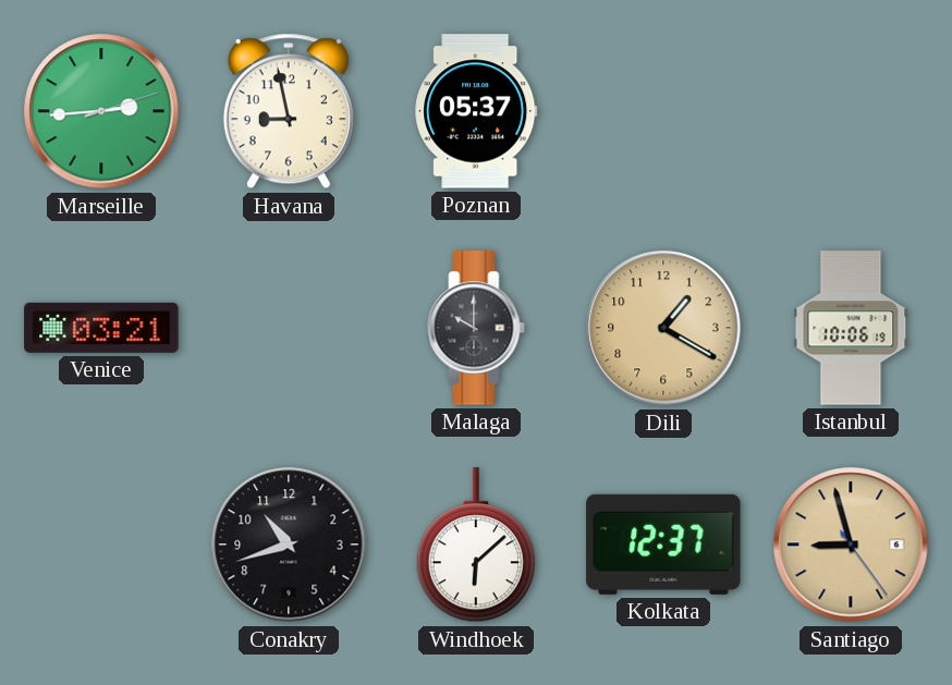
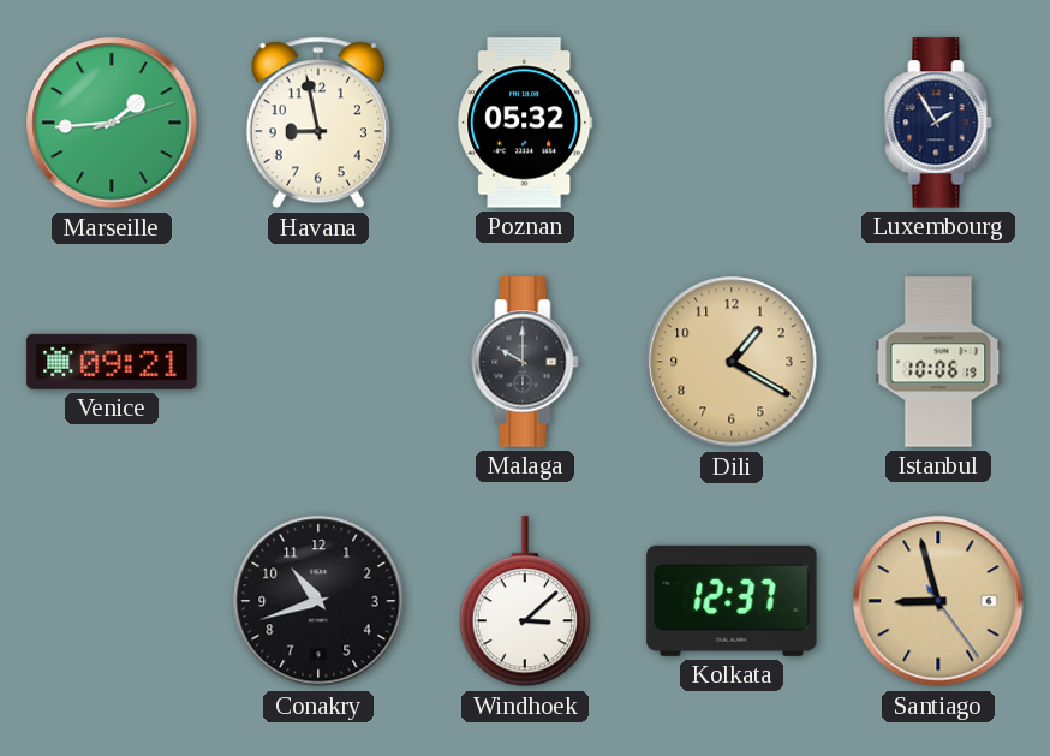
Marseille: 2:44 -> 1:44 (112, 123)
Poznan: 05:37 -> 05:32 (525, 123)
Luxembourg: none -> 1:55 (938, 123)
Venice: 03:21 -> 09:21 (112, 362)
Windhoek: 6:08 -> 3:08 (525, 602)
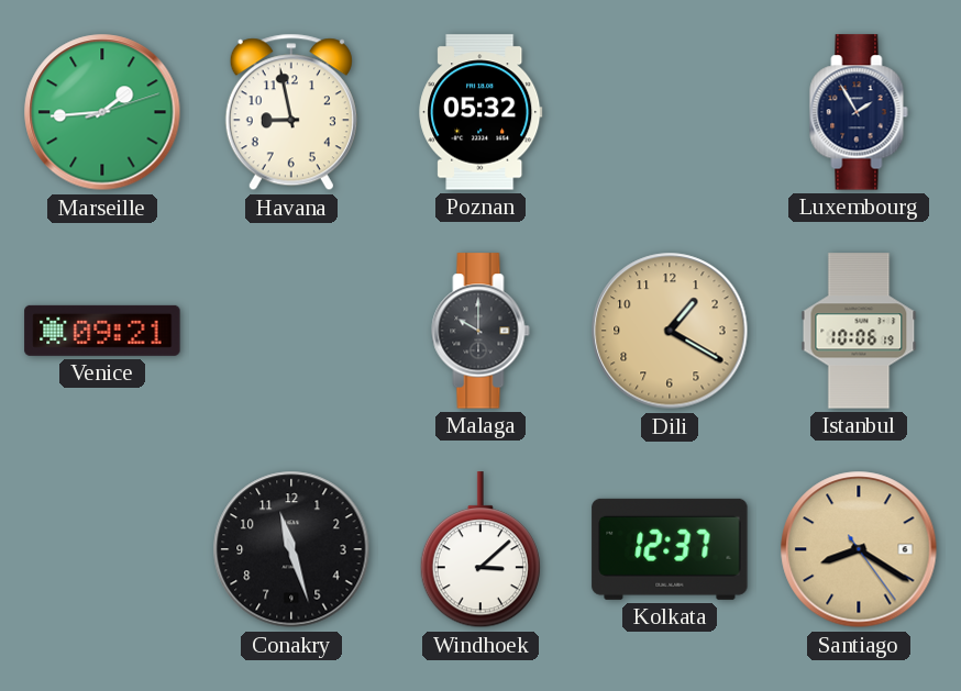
Conakry: 10:42 -> 11:27 (291, 549)
Santiago: 8:57 -> 8:20 (859, 549)
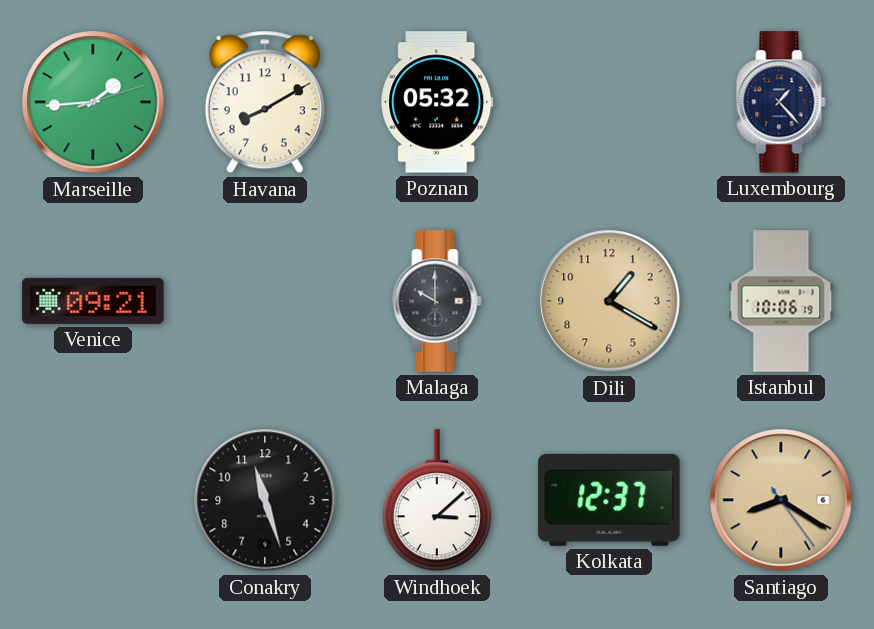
Havana: 8:58 -> 8:10 (265, 102)
Luxembourg: 1:55 -> 1:23 (781, 102)
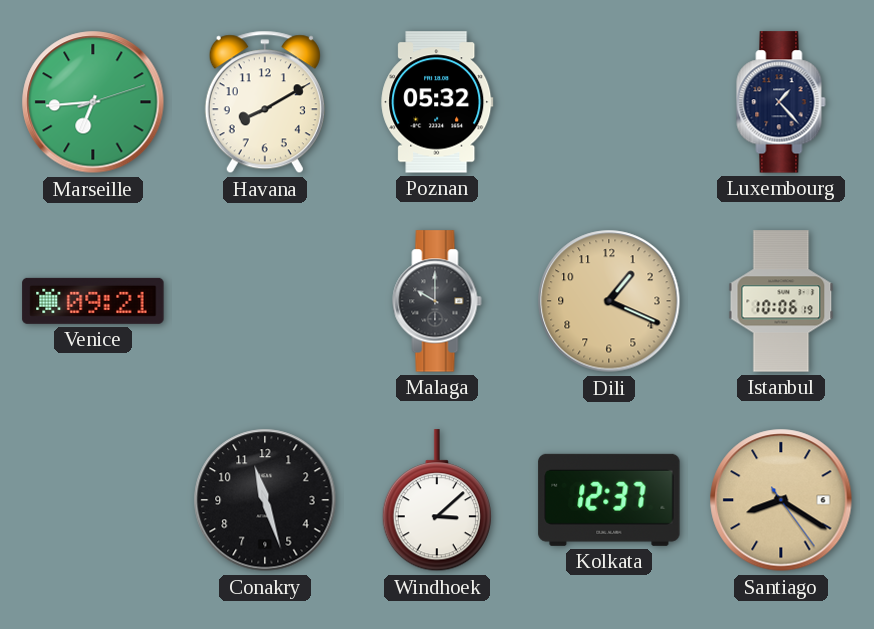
Marseille: 1:44 -> 6:44 (93, 102)
Dili: 1:20 -> 1:19 (609, 301)
